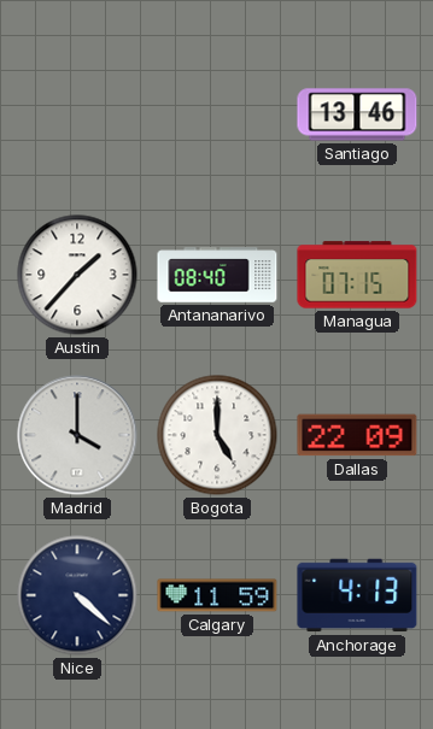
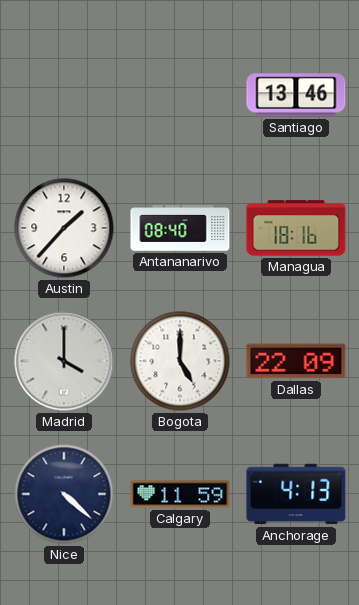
Managua: 07:15 -> 18:16 (296, 228)
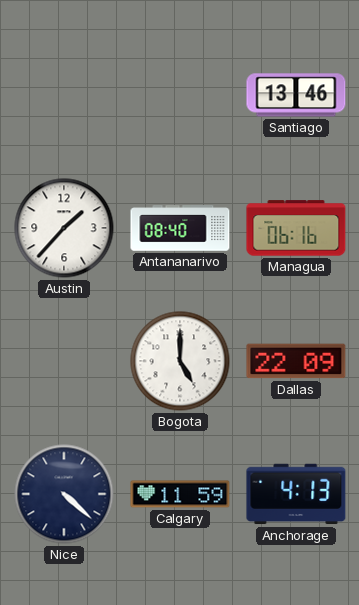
Managua: 18:16 -> 06:16 (296, 228)
Madrid: 4:00 -> none (64, 361)
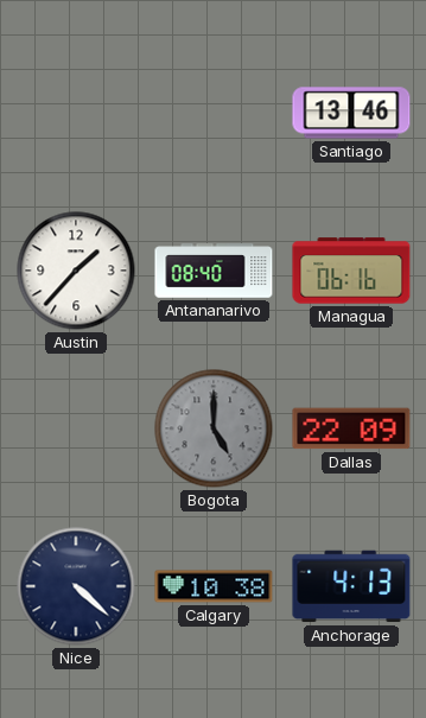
Bogota dial: white -> grey (214, 428)
Calgary: 11:59 -> 10:38 (214, 586)
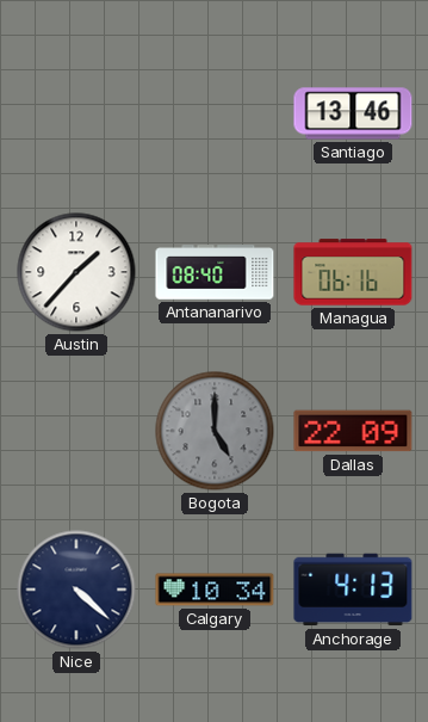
Calgary: 10:38 -> 10:34 (215, 590)
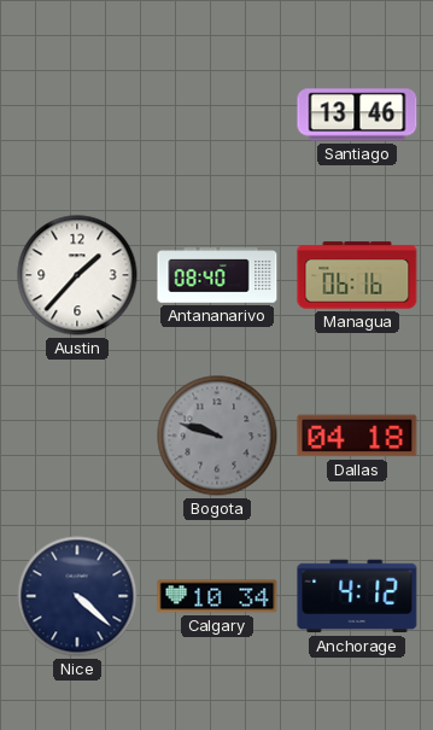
Bogota: 5:00 -> 9:48 (217, 436)
Dallas: 22:09 -> 04:18 (357, 436)
Anchorage: 4:13 -> 4:12 (357, 596)
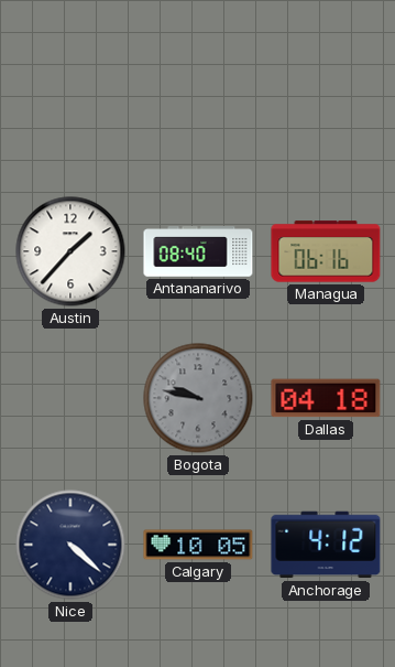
Santiago: 13:46 -> none (357, 115)
Bogota: 9:48 -> 9:47 (198, 398)
Calgary: 10:34 -> 10:05 (198, 545)
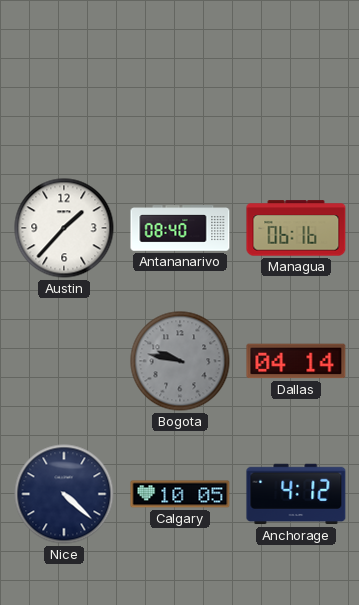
Dallas: 04:18 -> 04:14 (296, 361)
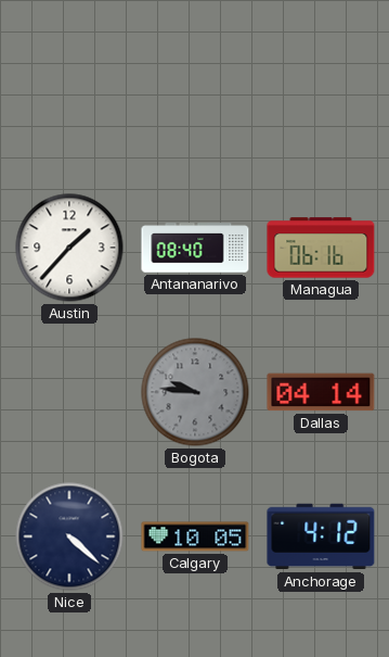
Bogota: 9:47 -> 9:46 (195, 392)
